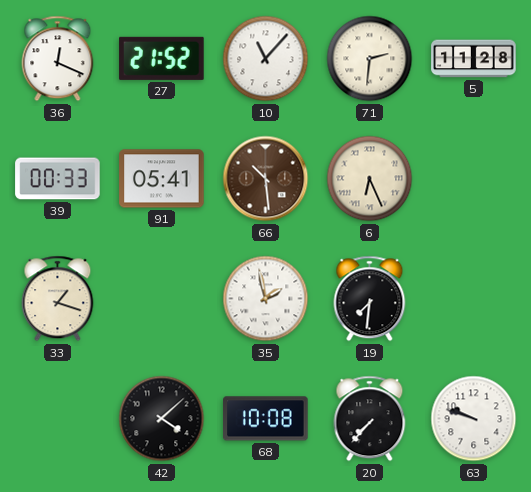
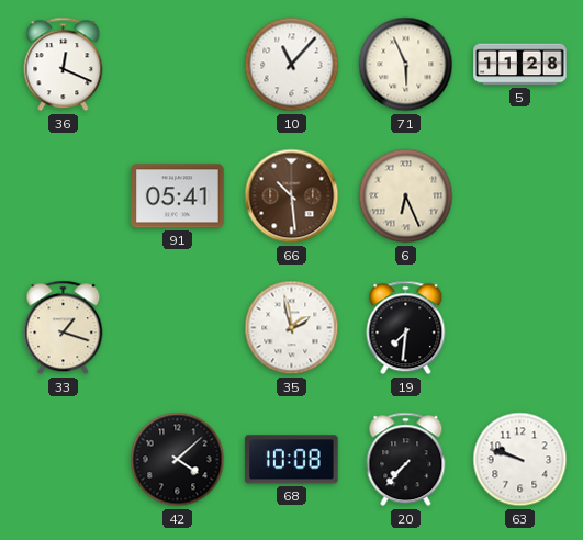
27: 21:52 -> none (162, 58)
71: 2:31 -> 5:56 (406, 65)
39: 00:33 -> none (58, 179)
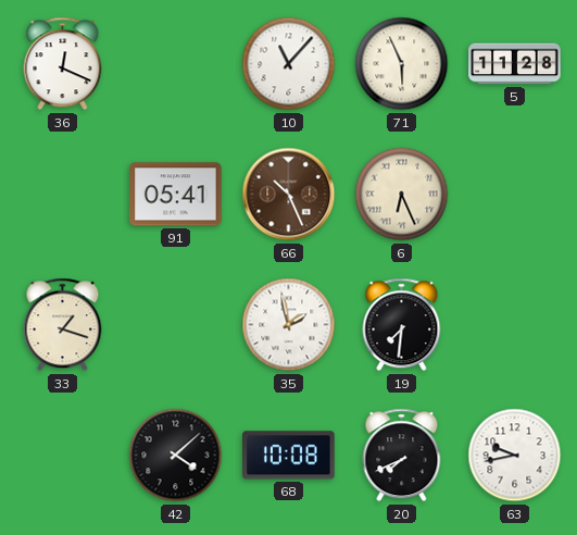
66: 10:29 -> 10:26 (289, 195)
20: 7:37 -> 7:41 (402, 456)
63: 9:48 -> 9:43 (515, 456)
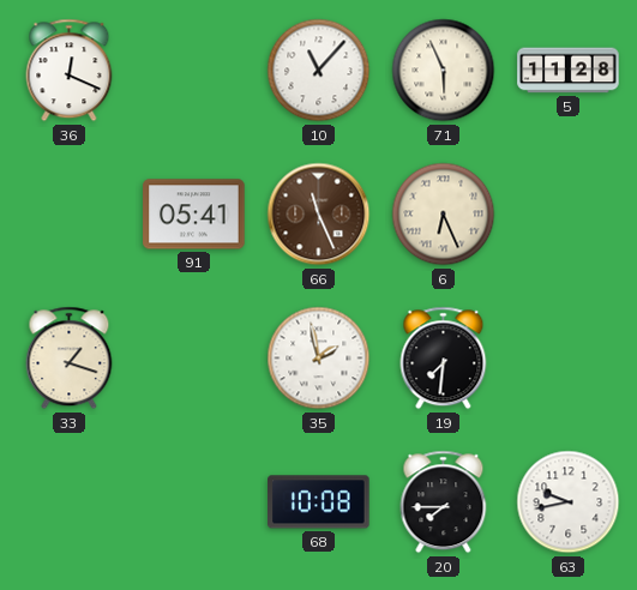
66: 10:26 -> 11:26 (319, 215)
42: 4:08 -> none (176, 456)
20: 7:41 -> 7:45 (444, 502)
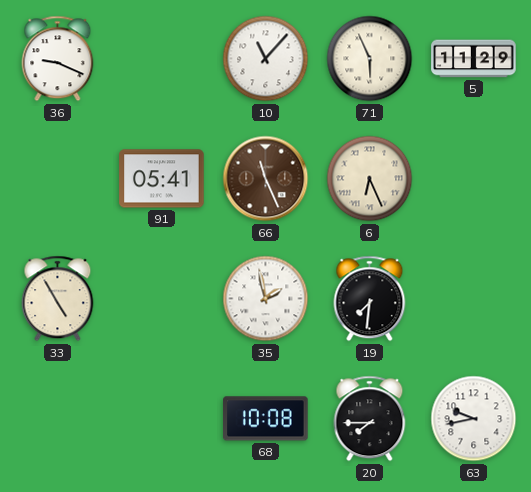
36: 12:19 -> 9:19 (58, 59)
5: 11:28 -> 11:29 (474, 59)
33: 1:18 -> 4:55 (58, 299)
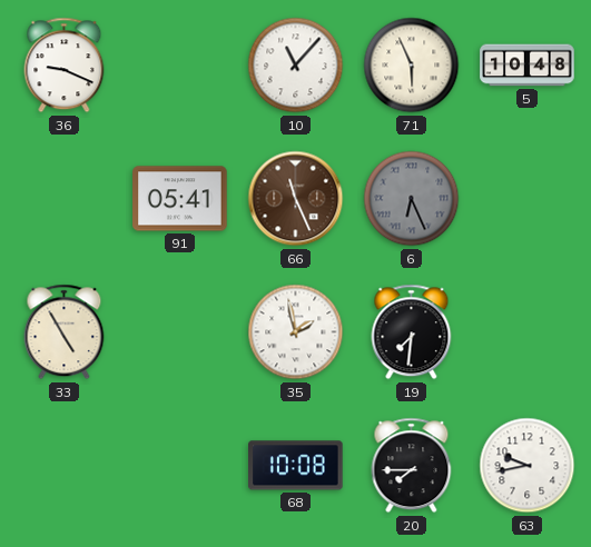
5: 11:29 -> 10:48 (528, 66)
6 dial: cream -> grey (412, 199)
